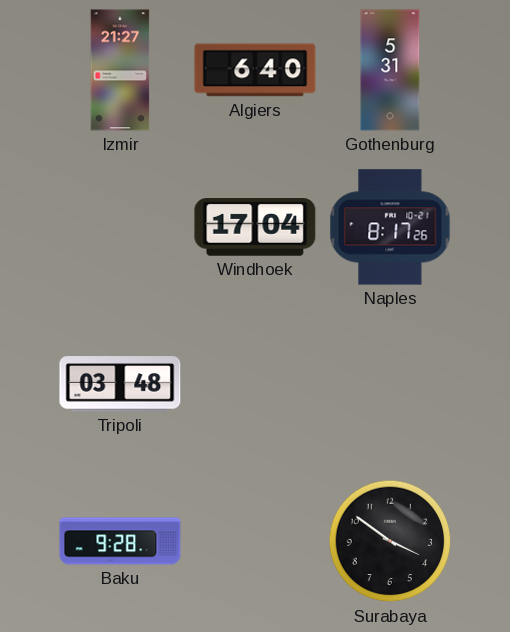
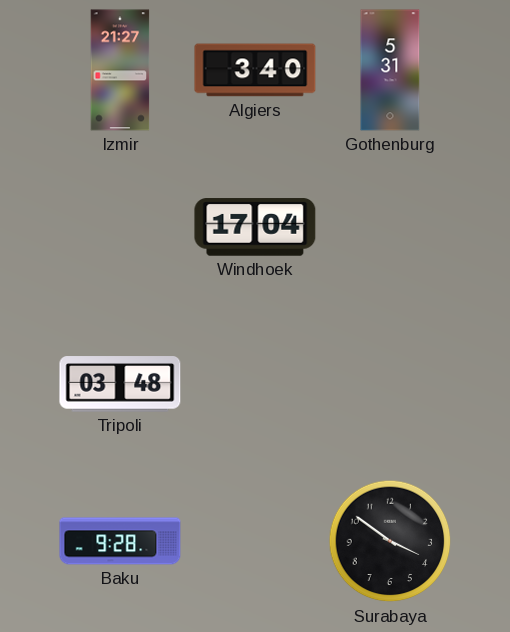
Algiers: 6:40 -> 3:40 (255, 70)
Naples: 8:17 -> none (390, 227)
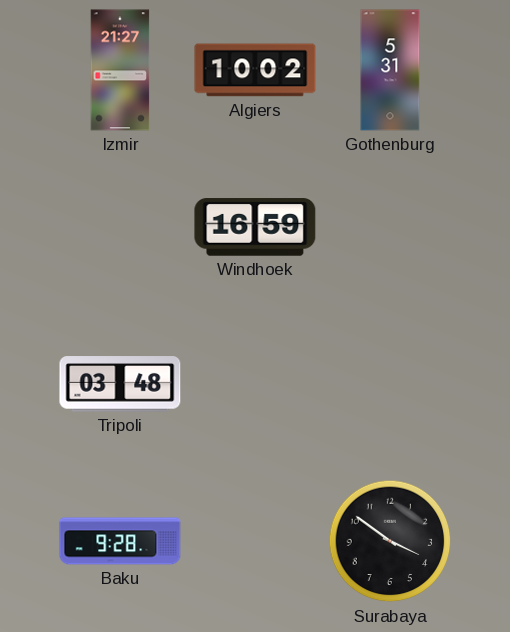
Algiers: 3:40 -> 10:02 (255, 70)
Windhoek: 17:04 -> 16:59 (255, 227)
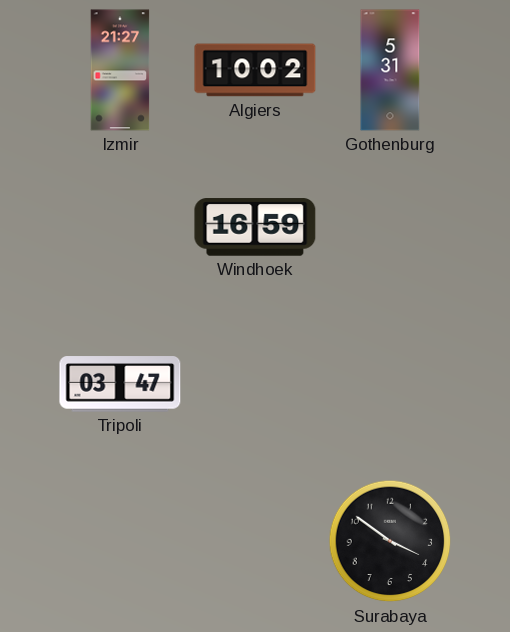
Tripoli: 03:48 -> 03:47 (120, 384)
Baku: 9:28 -> none (120, 541)
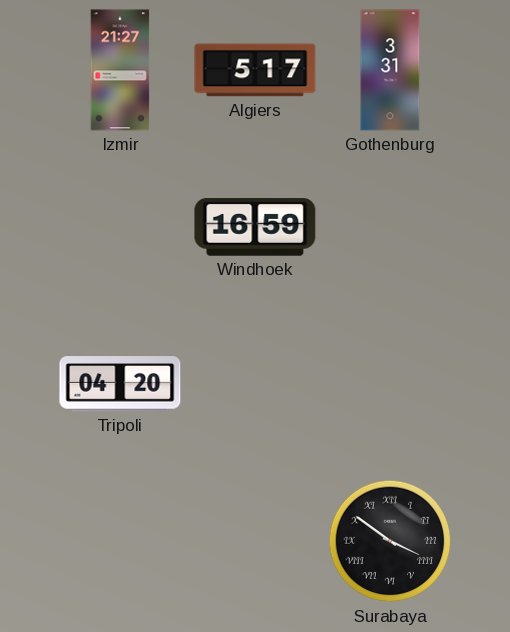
Algiers: 10:02 -> 5:17 (255, 70)
Gothenburg: 5:31 -> 3:31 (390, 70)
Tripoli: 03:47 -> 04:20 (120, 384)
Surabaya numerals: Arabic -> Roman (390, 541)
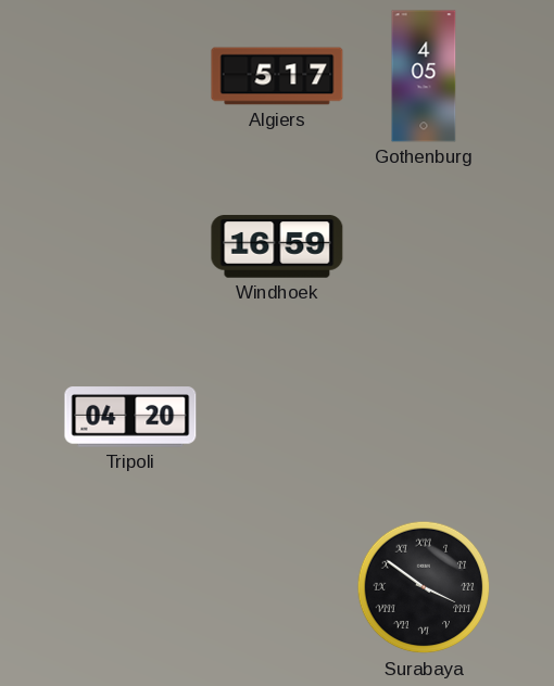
Izmir: 21:27 -> none (120, 70)
Gothenburg: 3:31 -> 4:05 (424, 76)
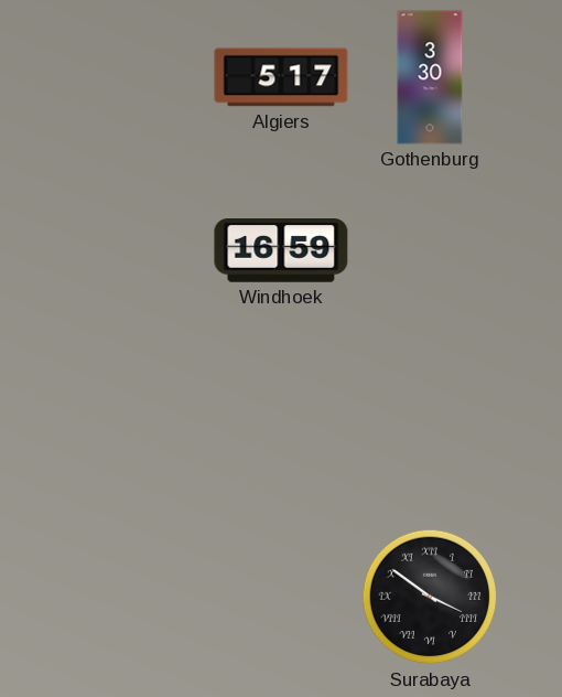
Gothenburg: 4:05 -> 3:30 (430, 77)
Tripoli: 04:20 -> none (130, 417)
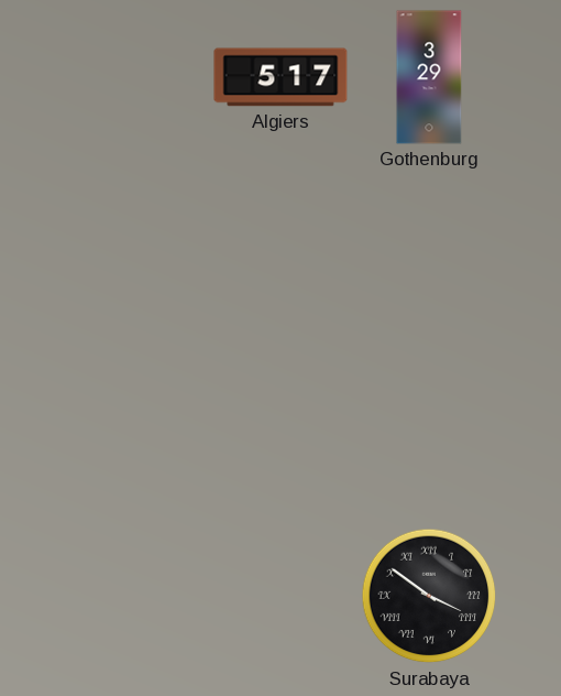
Gothenburg: 3:30 -> 3:29 (429, 77)
Windhoek: 16:59 -> none (281, 250)
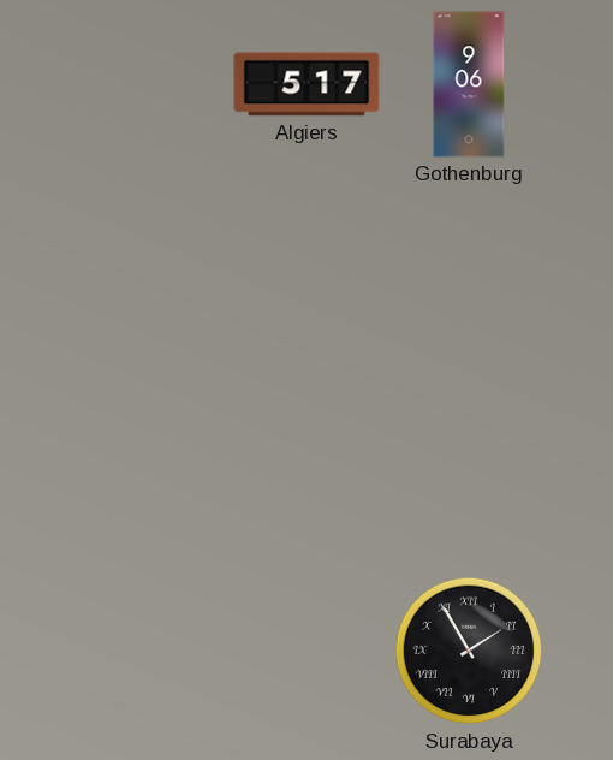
Gothenburg: 3:29 -> 9:06 (469, 84)
Surabaya: 3:51 -> 1:55 (469, 651)
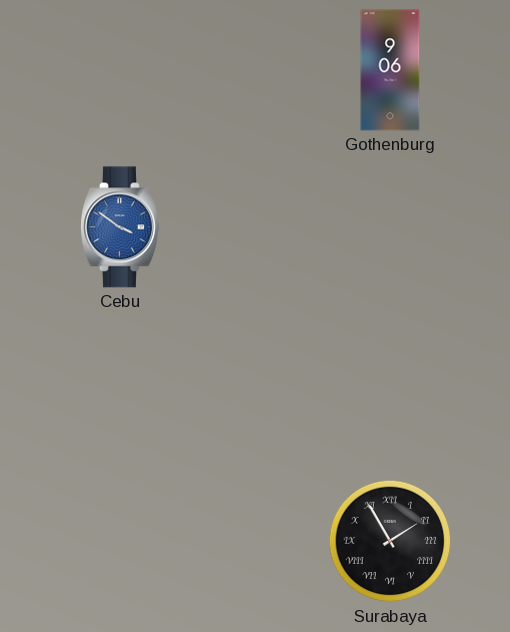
Algiers: 5:17 -> none (306, 84)
Cebu: none -> 3:51 (120, 227)
